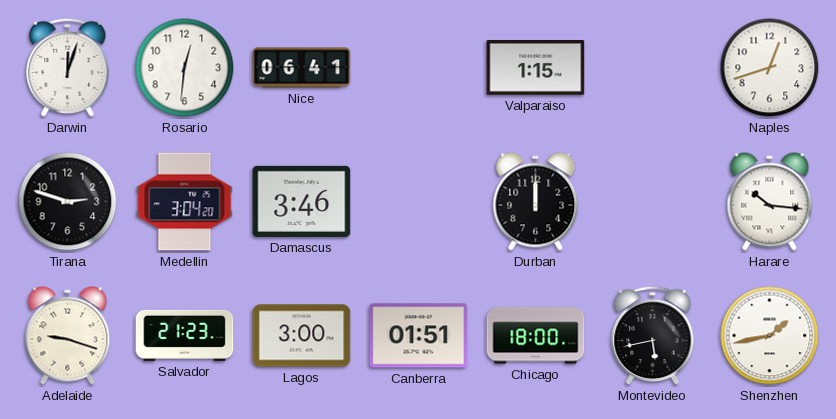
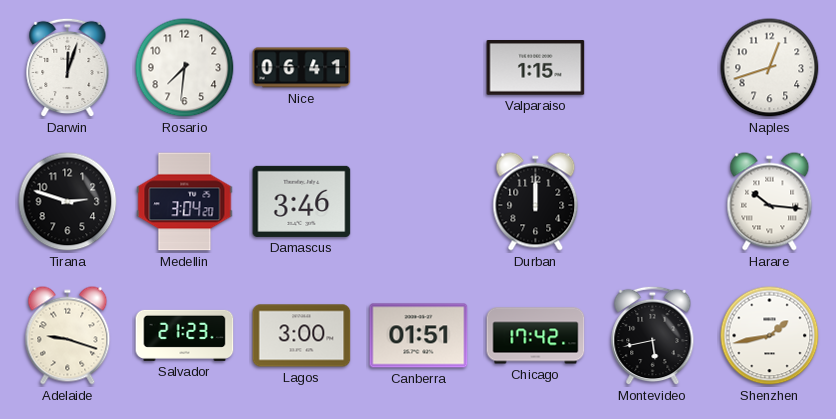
Rosario: 12:31 -> 7:31 (185, 68)
Chicago: 18:00 -> 17:42 (536, 336)
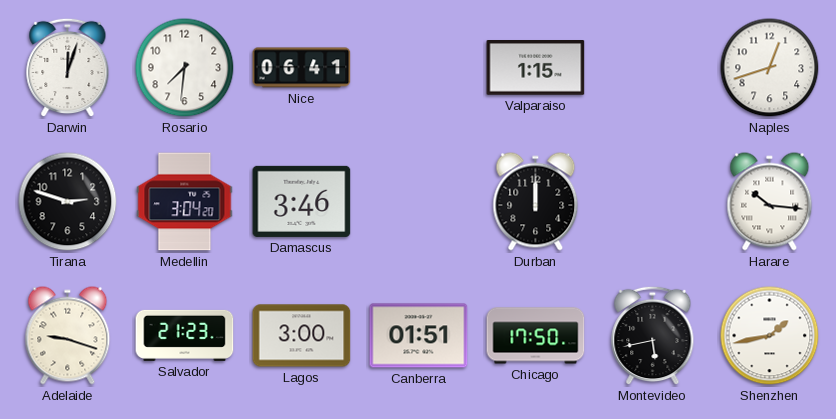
Chicago: 17:42 -> 17:50 (536, 336)
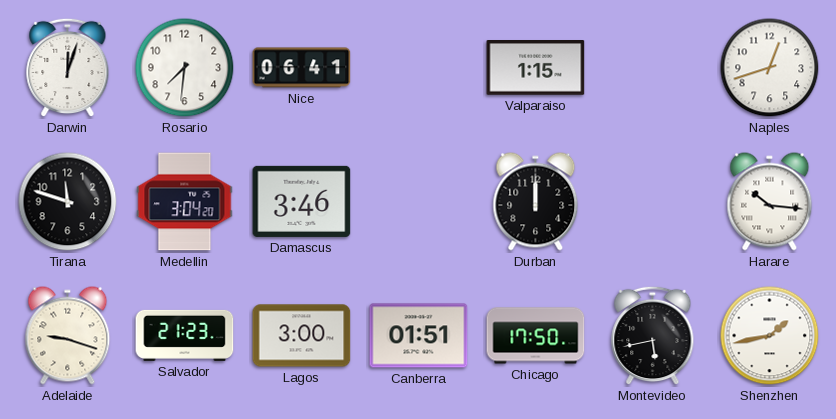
Tirana: 2:48 -> 11:48 (68, 202)
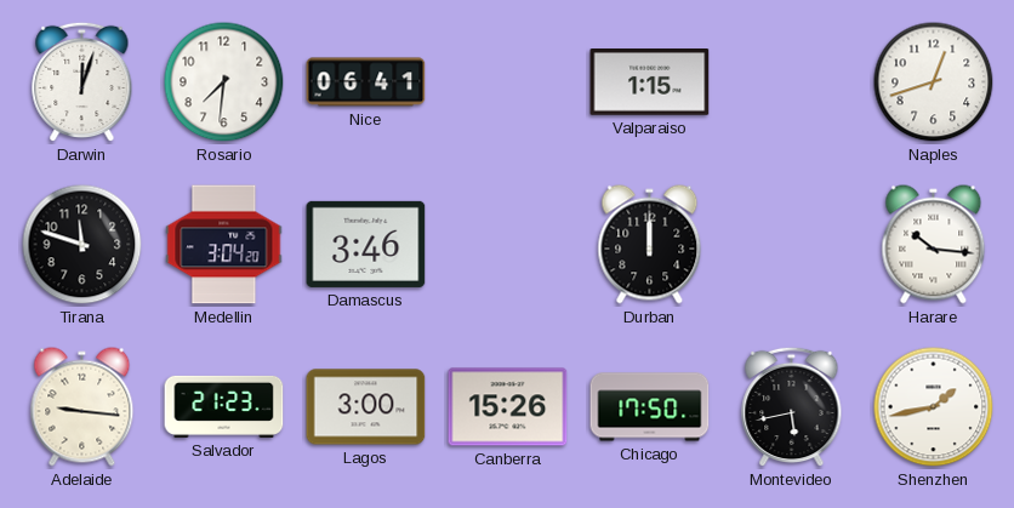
Adelaide: 9:18 -> 9:16 (82, 407)
Canberra: 01:51 -> 15:26 (508, 407)
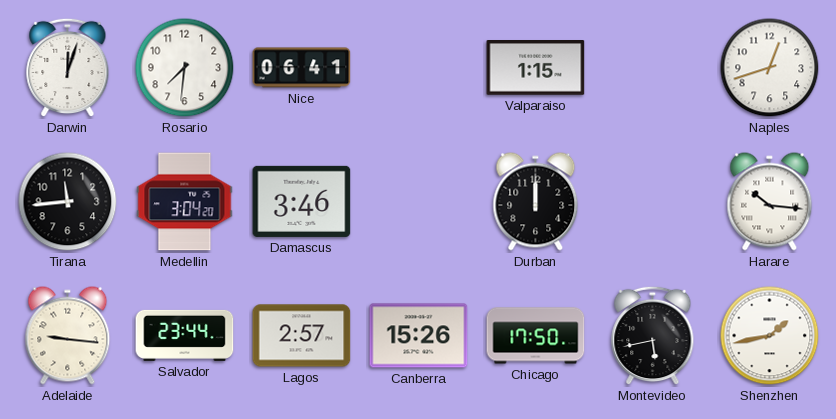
Tirana: 11:48 -> 11:44 (68, 202)
Salvador: 21:23 -> 23:44 (185, 335)
Lagos: 3:00 -> 2:57 (302, 336)
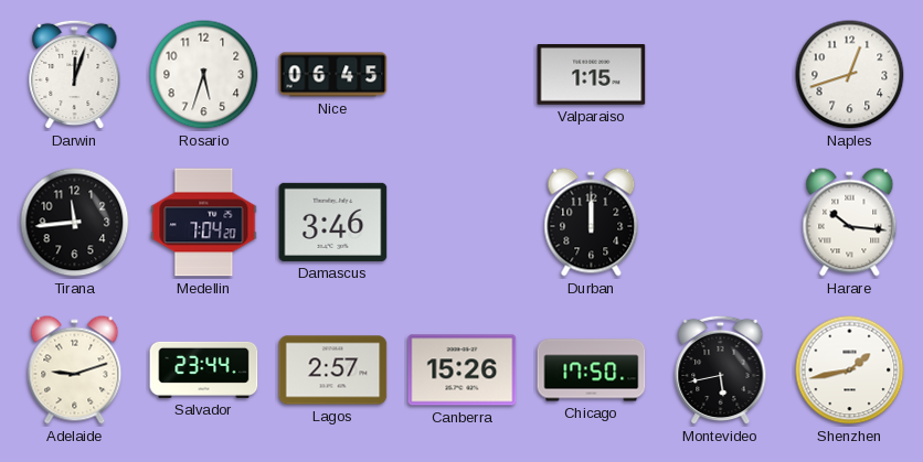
Rosario: 7:31 -> 5:33 (204, 75)
Nice: 06:41 -> 06:45 (333, 75)
Medellin: 3:04 -> 7:04 (204, 223)
Adelaide: 9:16 -> 9:12 (75, 370)
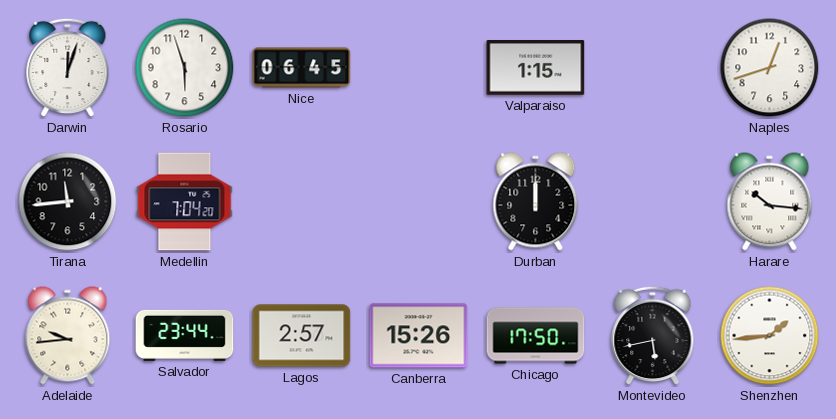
Rosario: 5:33 -> 5:57 (185, 68)
Damascus: 3:46 -> none (333, 222)
Adelaide: 9:12 -> 9:44 (68, 336)
Shenzhen: 1:43 -> 1:44 (770, 336)
